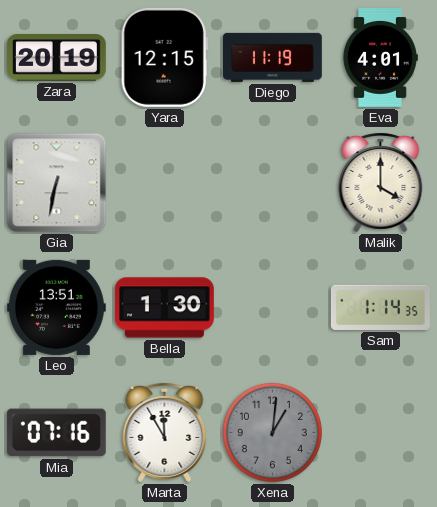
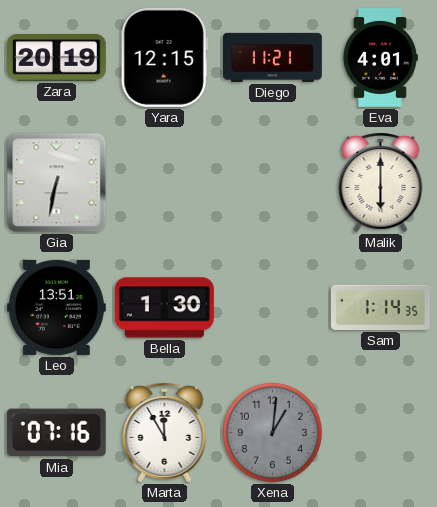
Diego: 11:19 -> 11:21 (273, 57)
Malik: 4:00 -> 6:00 (381, 182)
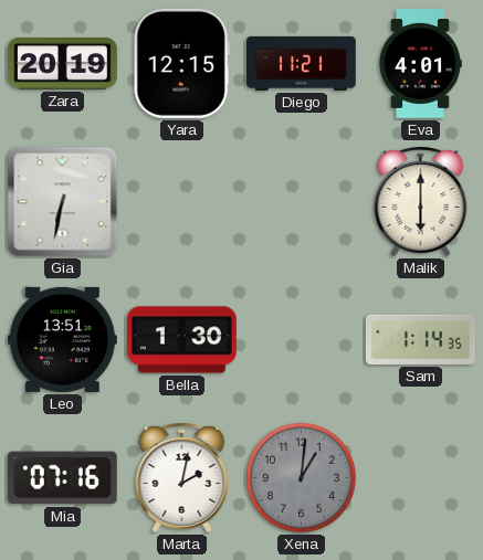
Marta: 11:55 -> 2:02 (182, 477)
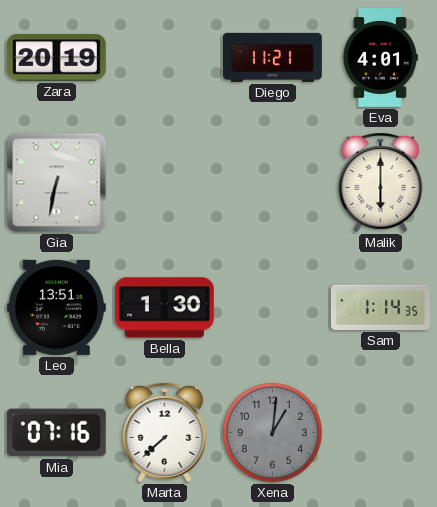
Yara: 12:15 -> none (181, 63)
Marta: 2:02 -> 7:38 (165, 432)
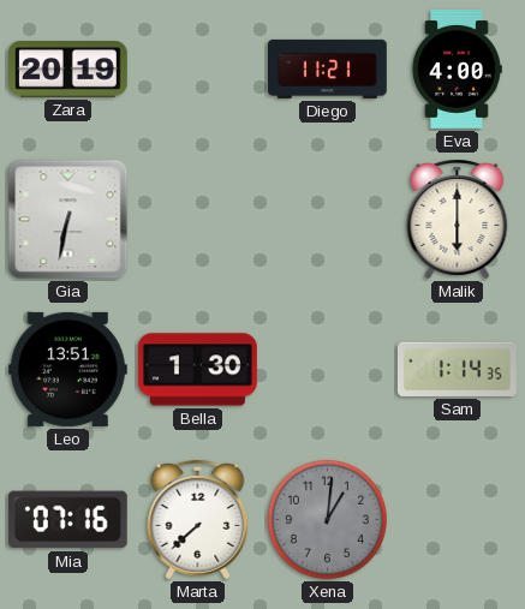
Eva: 4:01 -> 4:00 (457, 70)
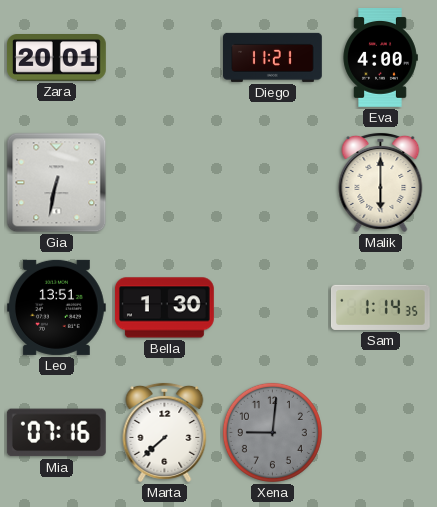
Zara: 20:19 -> 20:01 (57, 58)
Xena: 1:01 -> 9:01 (272, 432)
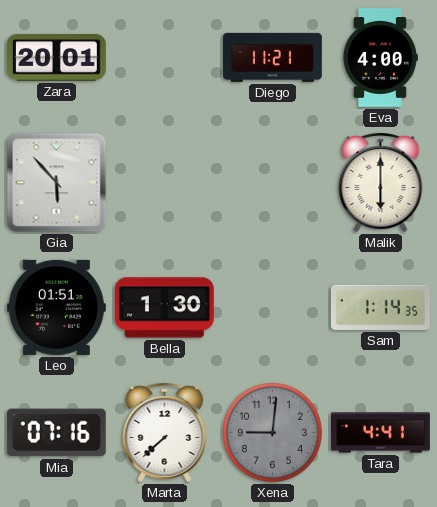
Gia: 6:32 -> 5:53 (57, 183)
Leo: 13:51 -> 01:51 (56, 307)
Tara: none -> 4:41 (381, 433)
